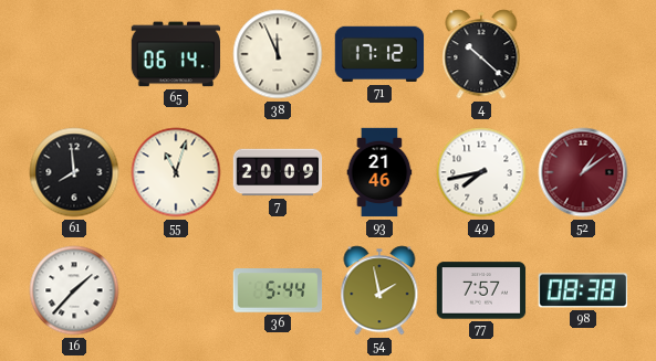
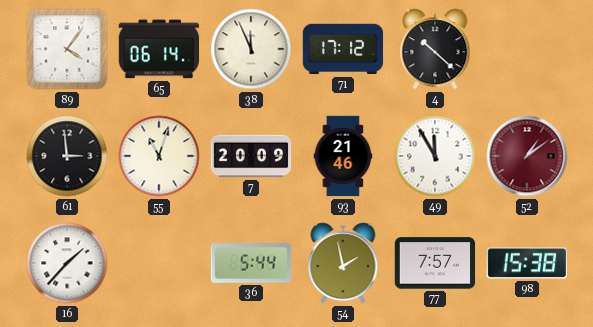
89: none -> 4:06 (67, 49)
61: 7:59 -> 2:59 (67, 156)
49: 7:43 -> 11:55 (435, 156)
98: 08:38 -> 15:38 (526, 263)
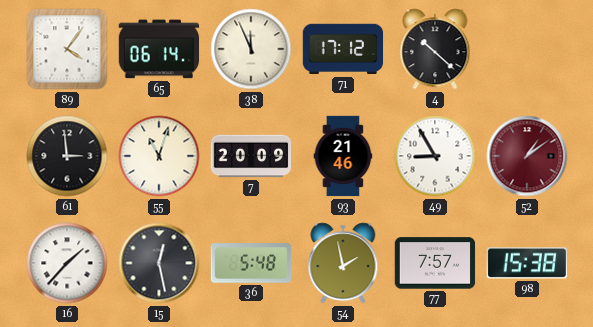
49: 11:55 -> 8:55 (435, 156)
15: none -> 12:28 (159, 263)
36: 5:44 -> 5:48 (251, 263)
